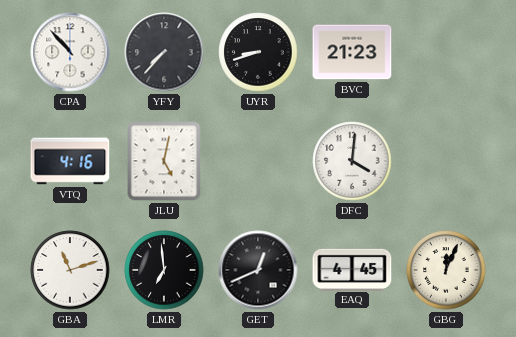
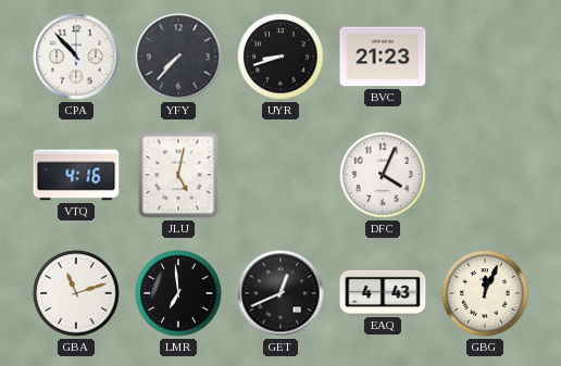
DFC: 4:01 -> 4:04 (383, 175)
EAQ: 4:45 -> 4:43 (383, 292)
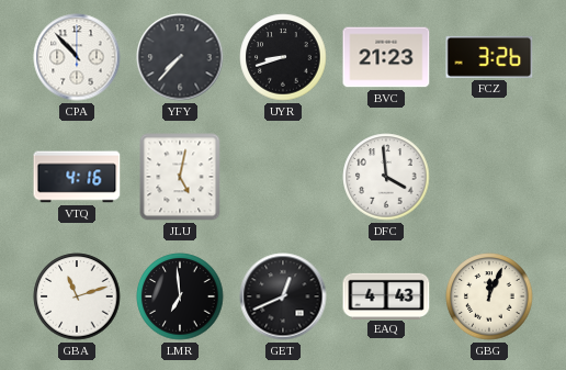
FCZ: none -> 3:26 (489, 57)
DFC: 4:04 -> 3:59 (386, 177)
